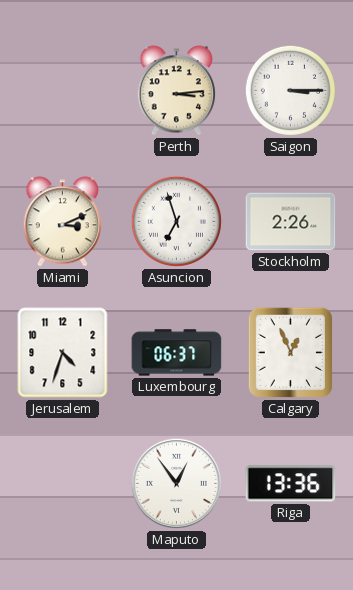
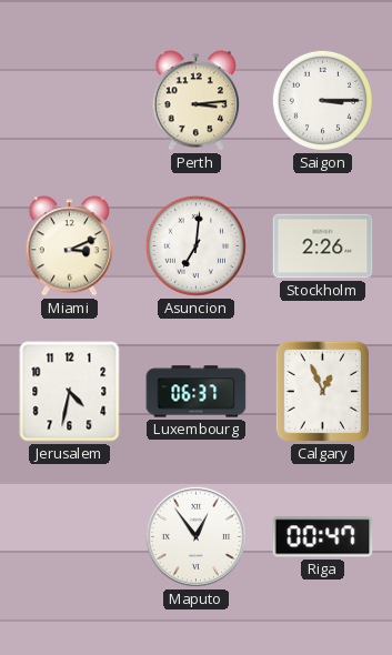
Asuncion: 6:57 -> 7:01 (195, 245)
Jerusalem: 4:33 -> 4:32 (70, 392)
Riga: 13:36 -> 00:47 (323, 537)
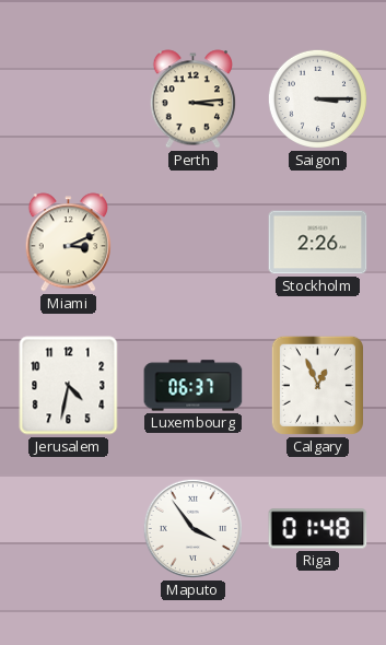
Asuncion: 7:01 -> none (195, 245)
Maputo: 12:54 -> 3:54 (192, 528)
Riga: 00:47 -> 01:48 (318, 529)
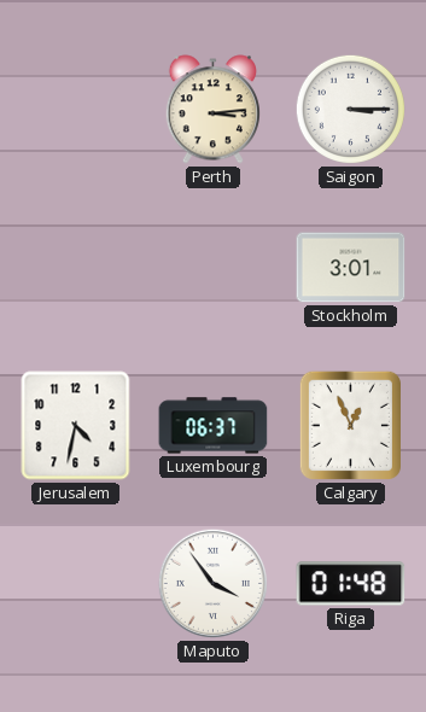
Miami: 3:11 -> none (68, 243)
Stockholm: 2:26 -> 3:01 (351, 268)
